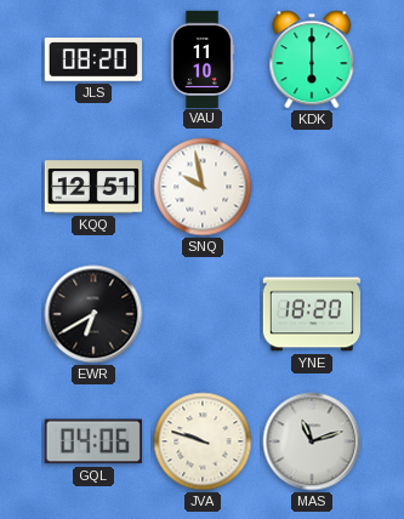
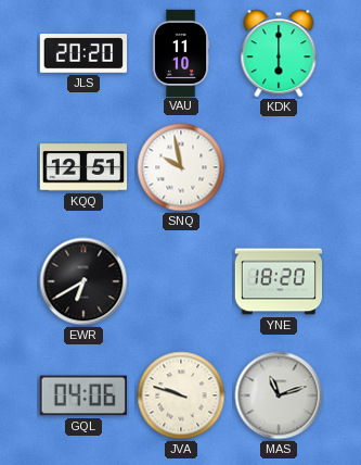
JLS: 08:20 -> 20:20 (82, 53)
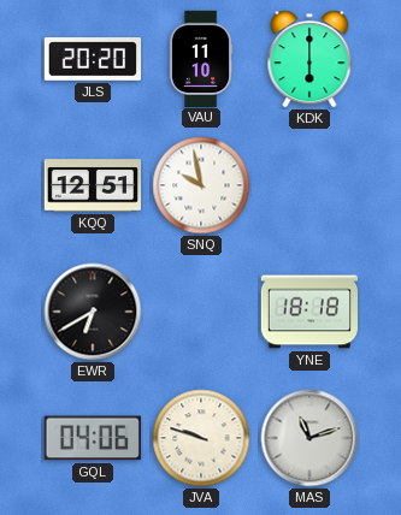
YNE: 18:20 -> 18:18 (308, 312)
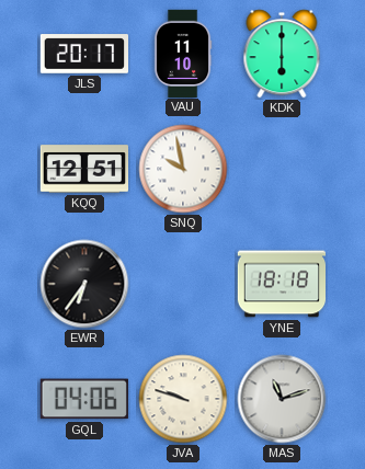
JLS: 20:20 -> 20:17 (83, 54)
EWR: 6:40 -> 6:36 (84, 284)
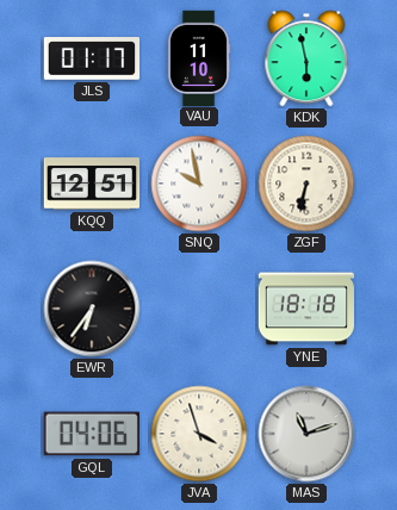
JLS: 20:17 -> 01:17 (91, 58)
KDK: 6:00 -> 5:58 (306, 58)
ZGF: none -> 6:32 (306, 184)
JVA: 9:48 -> 3:57 (199, 434)
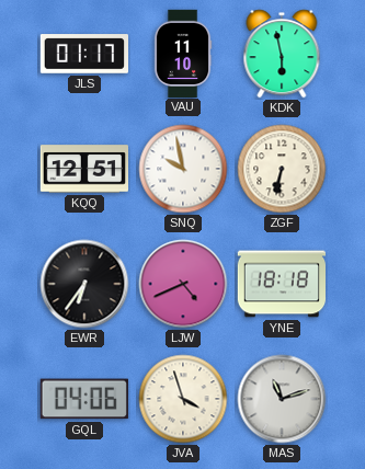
LJW: none -> 4:41 (183, 284)
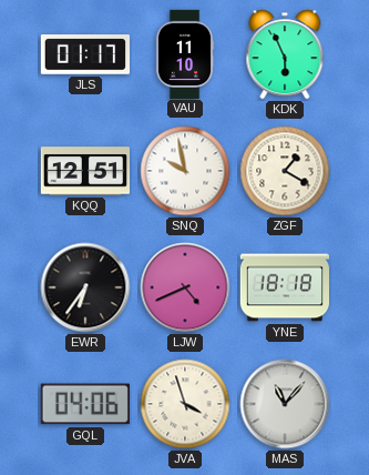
KDK: 5:58 -> 5:56 (285, 54)
ZGF: 6:32 -> 1:20 (285, 171)
MAS: 11:12 -> 11:07 (285, 404)
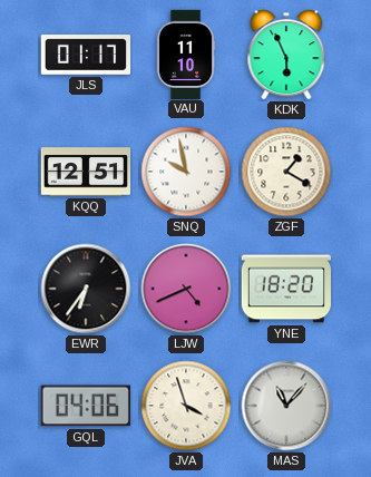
YNE: 18:18 -> 18:20 (285, 289)
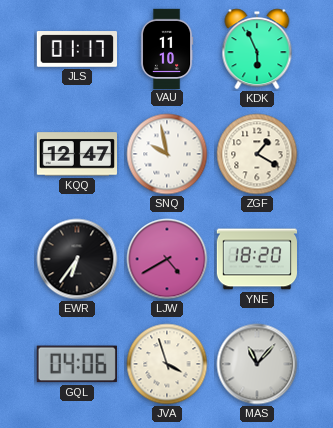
KQQ: 12:51 -> 12:47 (76, 154)
LJW: 4:41 -> 4:40 (167, 259)
